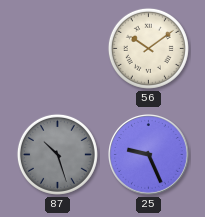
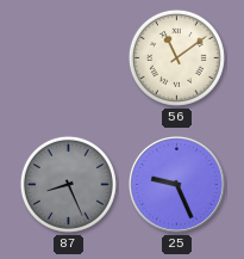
56: 10:09 -> 11:09 (176, 57)
87: 10:27 -> 8:26 (68, 184)
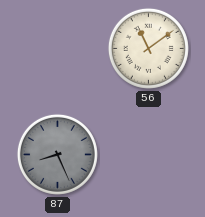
25: 9:26 -> none (177, 185)
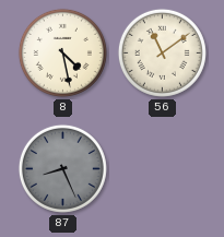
8: none -> 4:28 (62, 52)
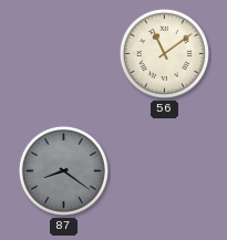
8: 4:28 -> none (62, 52)
87: 8:26 -> 8:21 (63, 170)
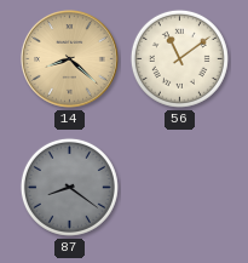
14: none -> 8:22 (70, 59)
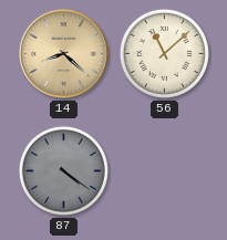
56: 11:09 -> 11:08 (164, 53)
87: 8:21 -> 4:21 (63, 170)
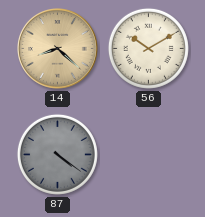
56: 11:08 -> 10:10 (148, 48)
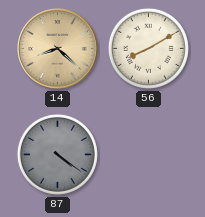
56: 10:10 -> 8:10 (148, 48)
